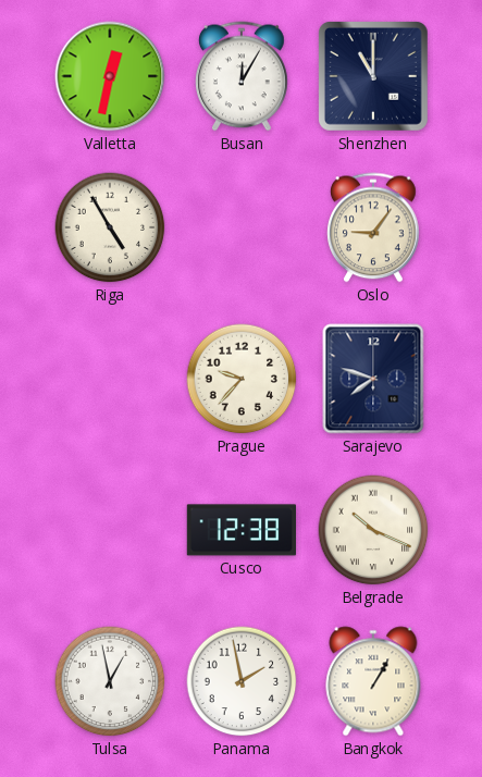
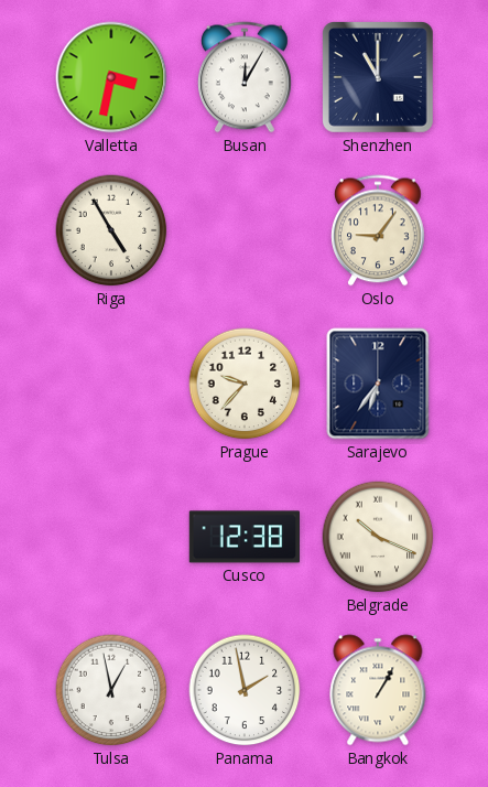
Valletta: 12:32 -> 3:32 (111, 77)
Sarajevo: 7:48 -> 6:36 (378, 384)
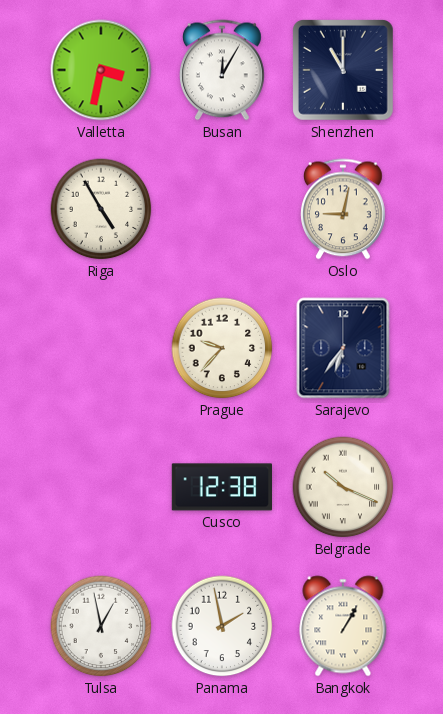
Oslo: 9:06 -> 9:02 (344, 209)
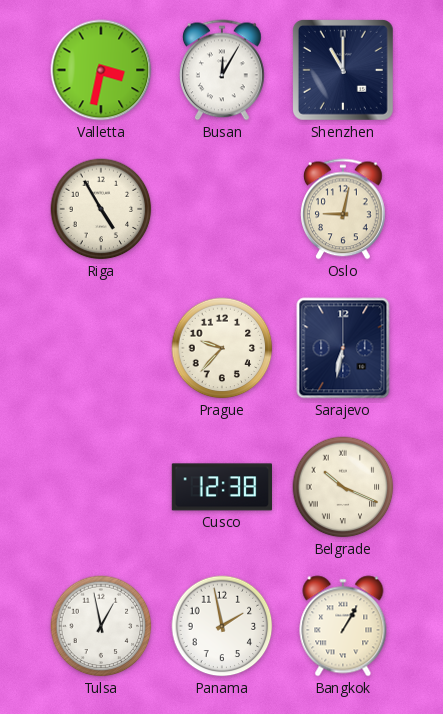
Sarajevo: 6:36 -> 6:32 (343, 348)
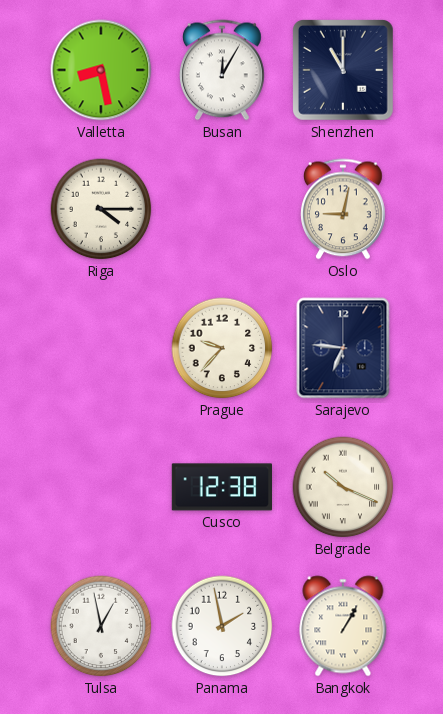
Valletta: 3:32 -> 8:28 (101, 70)
Riga: 4:55 -> 4:15 (101, 209)
Sarajevo: 6:32 -> 6:46 (343, 348)
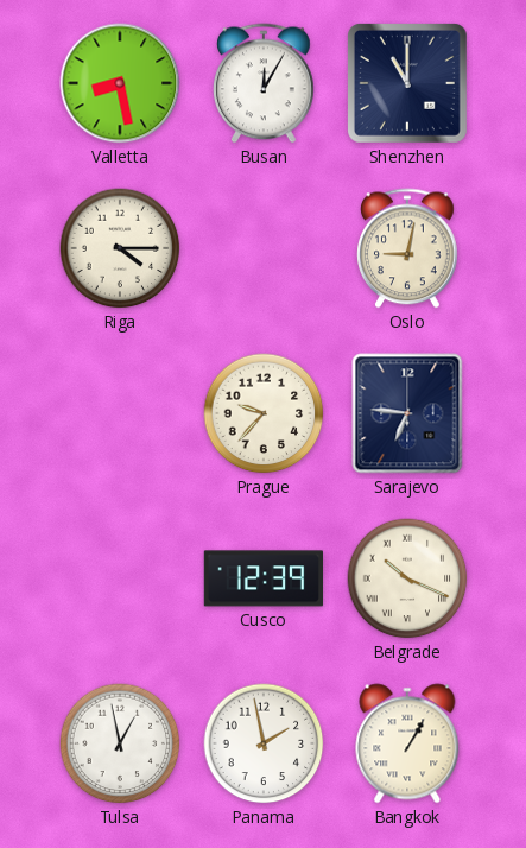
Cusco: 12:38 -> 12:39 (262, 578)
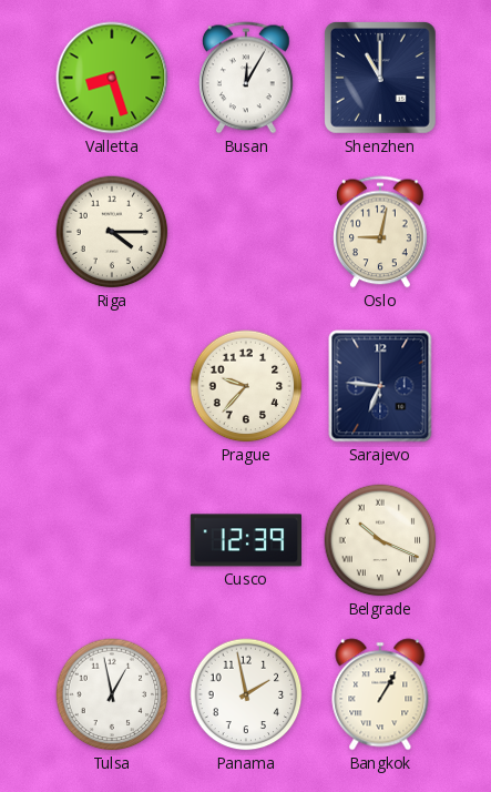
Valletta: 8:28 -> 8:27 (112, 78)
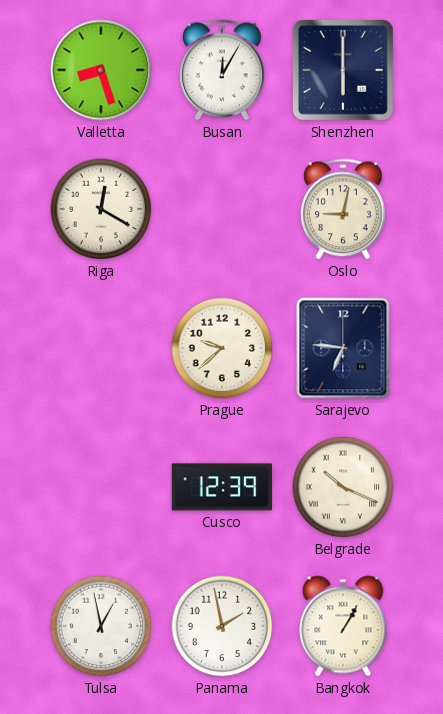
Shenzhen: 11:00 -> 6:00 (343, 70)
Riga: 4:15 -> 12:20 (101, 209)
Prague: 9:37 -> 9:38 (222, 348)
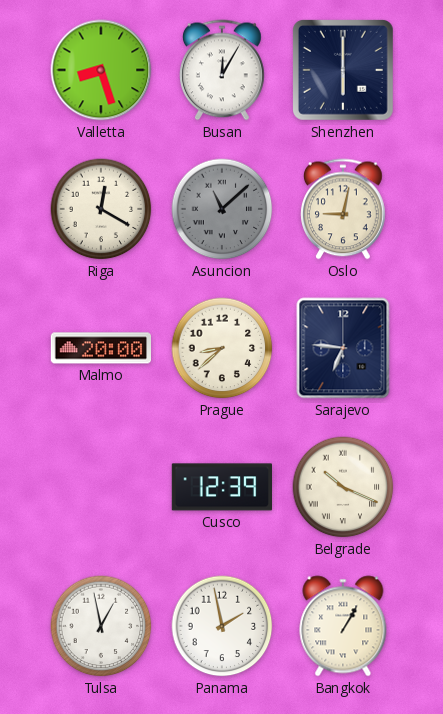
Asuncion: none -> 11:08 (222, 209)
Malmo: none -> 20:00 (100, 348)
Prague: 9:38 -> 8:38 (222, 348)
